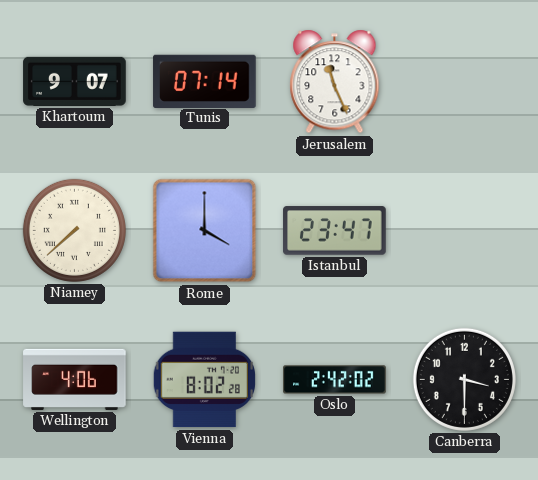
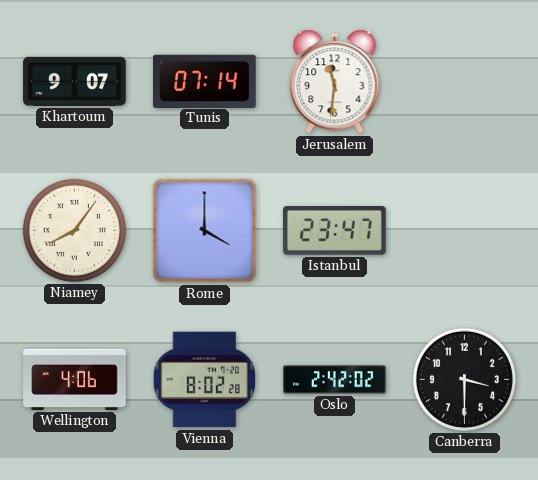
Jerusalem: 11:26 -> 11:31 (335, 82)
Niamey: 7:38 -> 8:06 (74, 230)
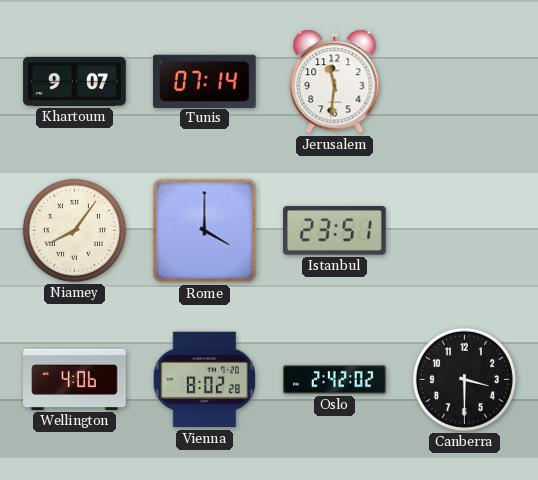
Istanbul: 23:47 -> 23:51 (335, 231)
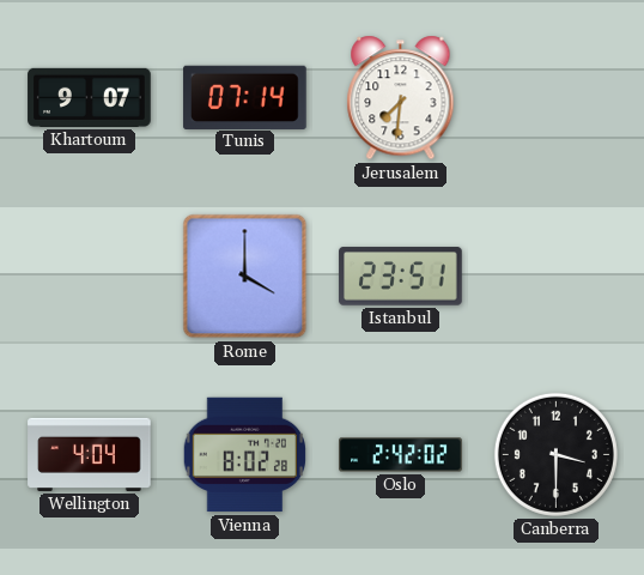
Jerusalem: 11:31 -> 7:31 (401, 98)
Niamey: 8:06 -> none (74, 230)
Wellington: 4:06 -> 4:04 (90, 454)
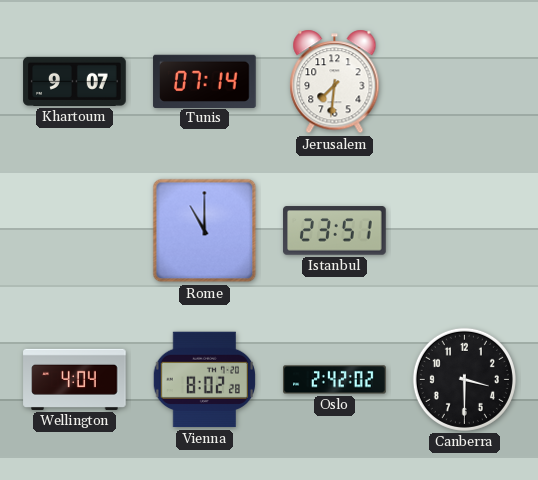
Rome: 4:00 -> 11:00 (205, 231)
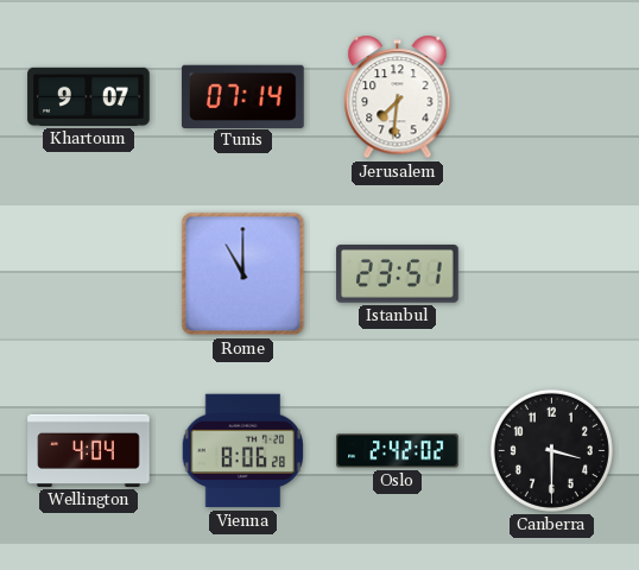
Vienna: 8:02 -> 8:06 (242, 451)
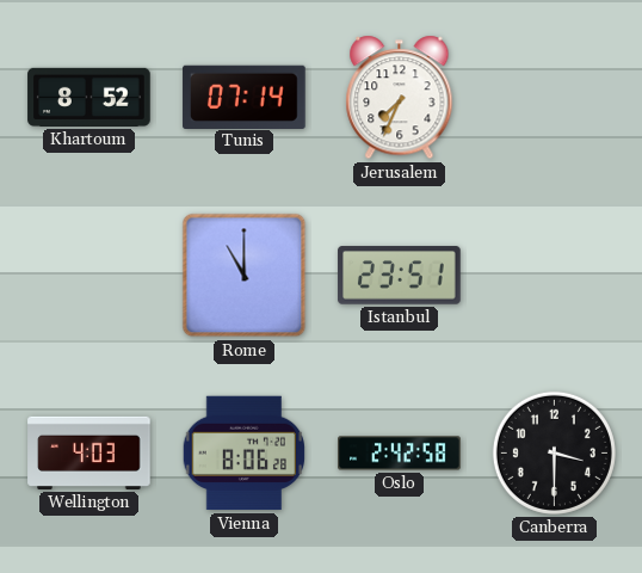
Khartoum: 9:07 -> 8:52 (89, 97)
Jerusalem: 7:31 -> 7:34 (400, 98)
Wellington: 4:04 -> 4:03 (89, 452)
Oslo: 2:42:02 -> 2:42:58 (400, 454)
